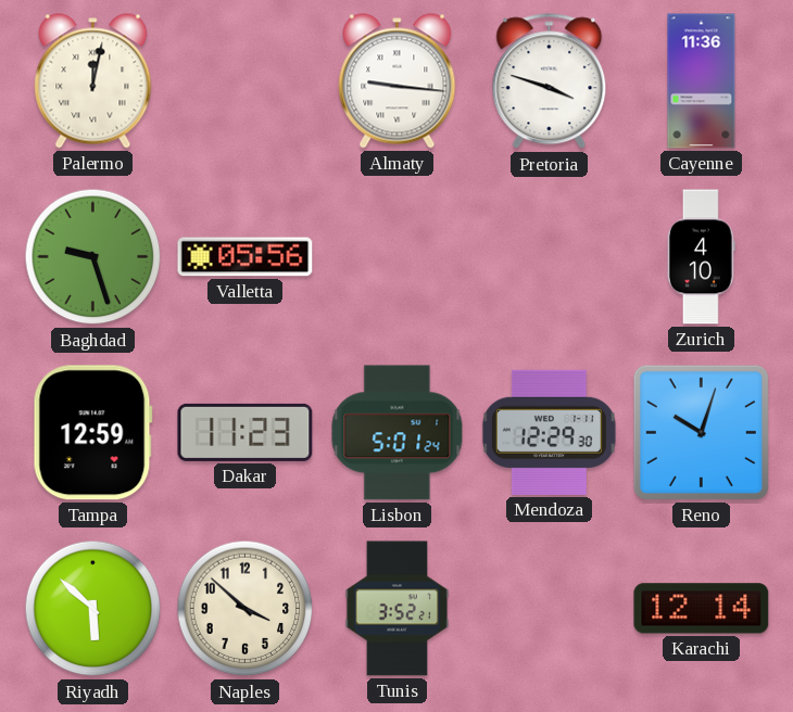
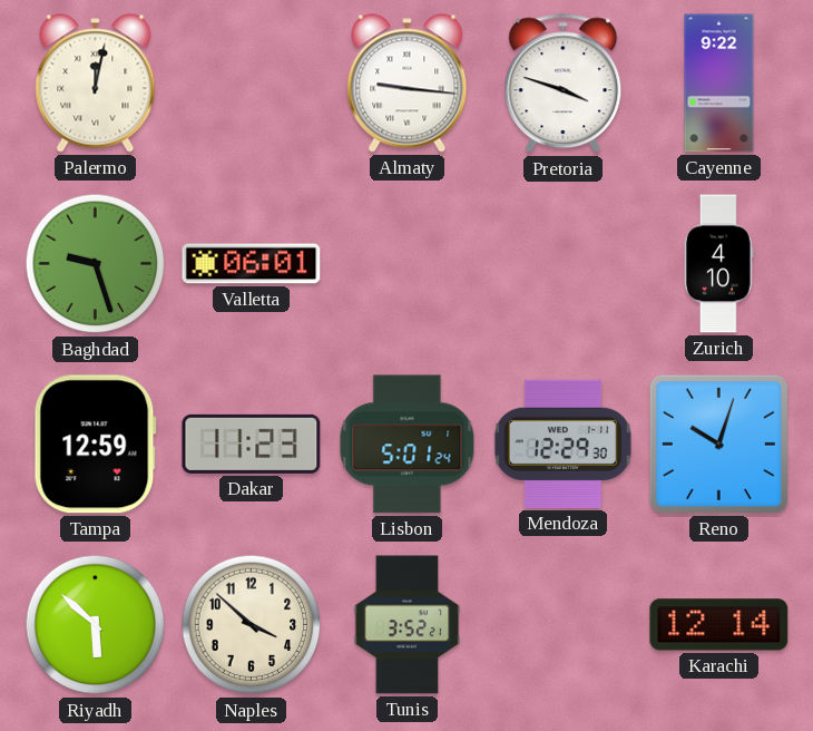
Cayenne: 11:36 -> 9:22 (719, 84)
Valletta: 05:56 -> 06:01 (252, 264)
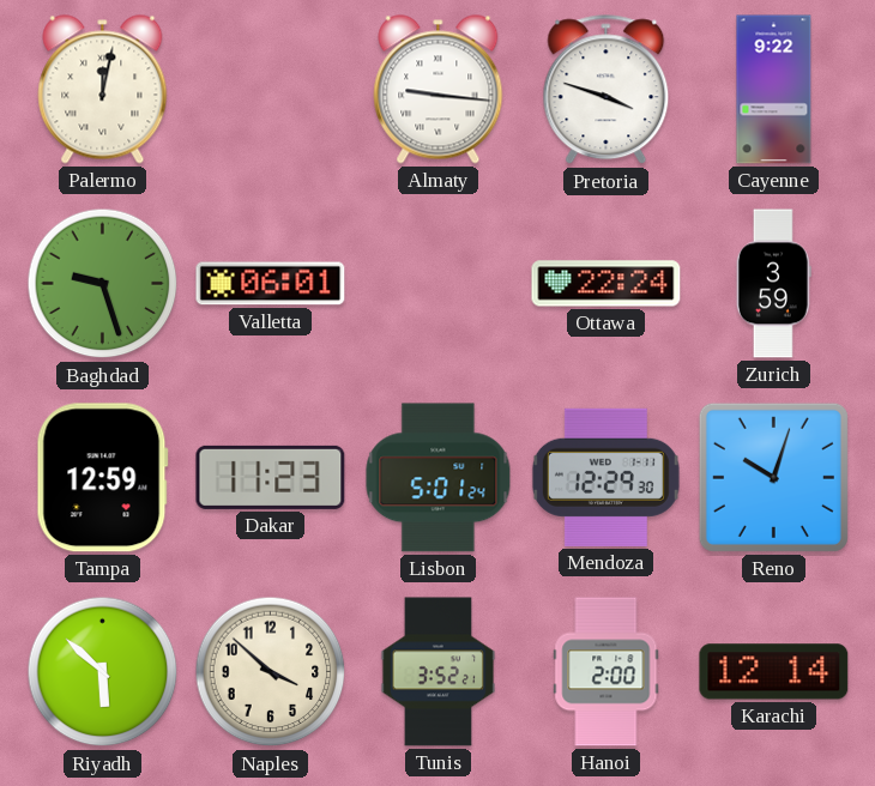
Ottawa: none -> 22:24 (607, 284)
Zurich: 4:10 -> 3:59 (773, 284)
Hanoi: none -> 2:00 (607, 672)
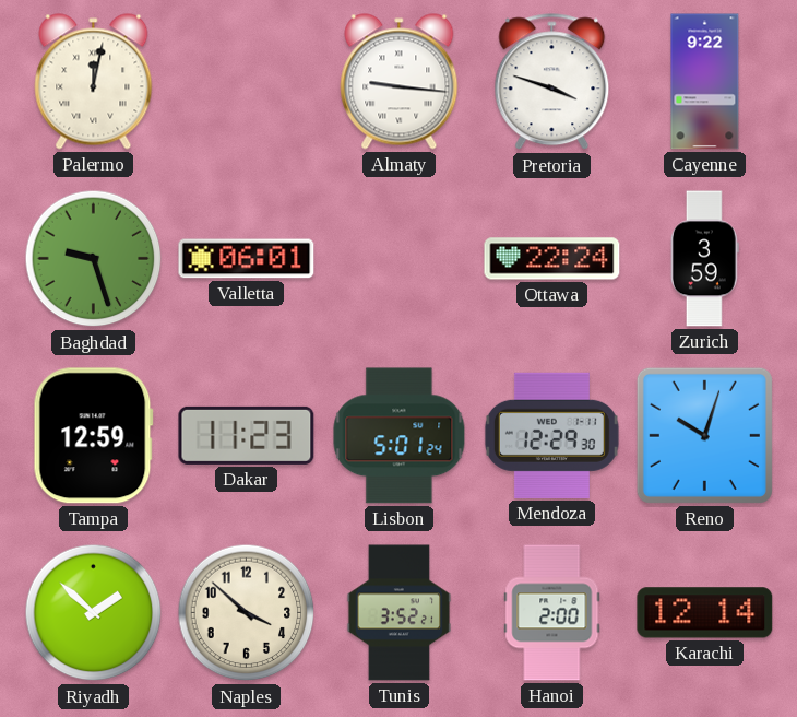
Riyadh: 5:52 -> 1:52 (94, 613)
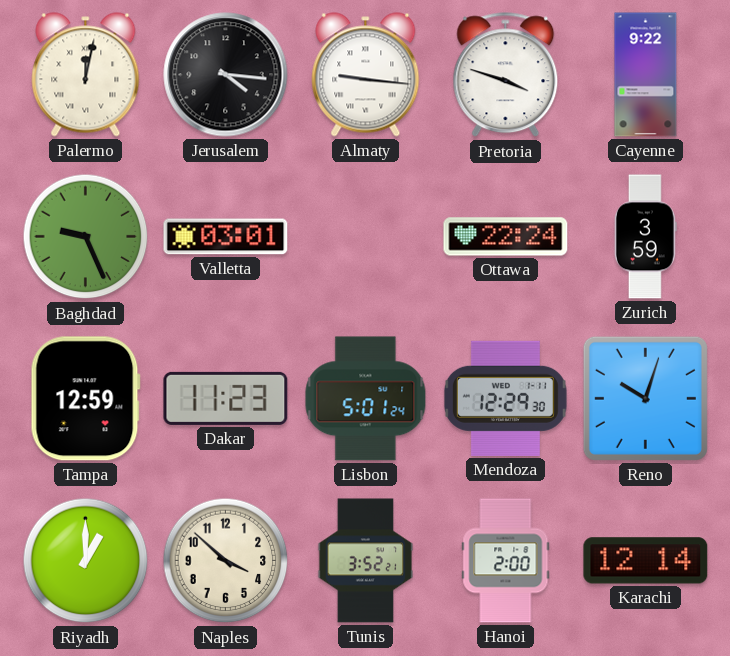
Jerusalem: none -> 4:16 (226, 75)
Baghdad: 9:27 -> 9:26 (86, 237)
Valletta: 06:01 -> 03:01 (226, 237)
Riyadh: 1:52 -> 1:00 (86, 561)
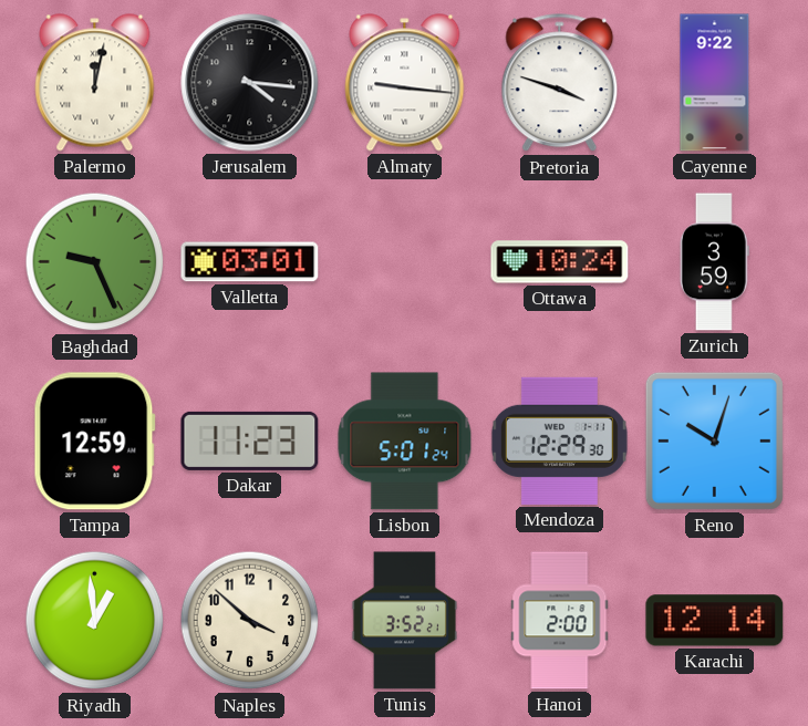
Ottawa: 22:24 -> 10:24 (560, 262)
Riyadh: 1:00 -> 12:59 (95, 621)
